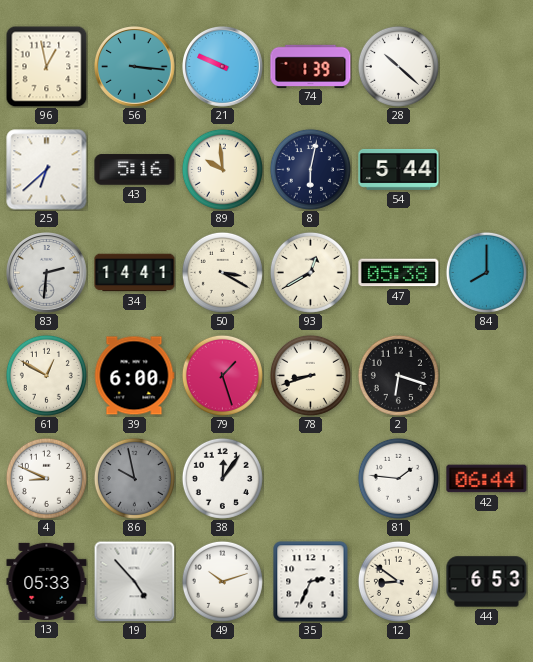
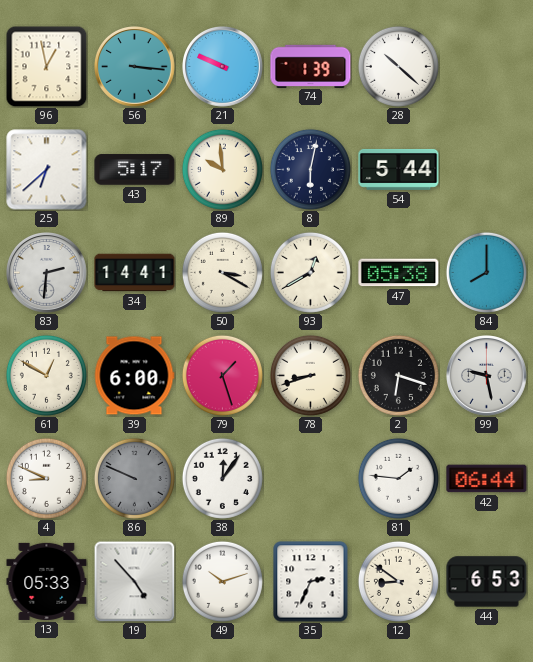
43: 5:16 -> 5:17 (135, 170)
99: none -> 9:28 (487, 376)
86: 9:58 -> 9:49 (134, 478)
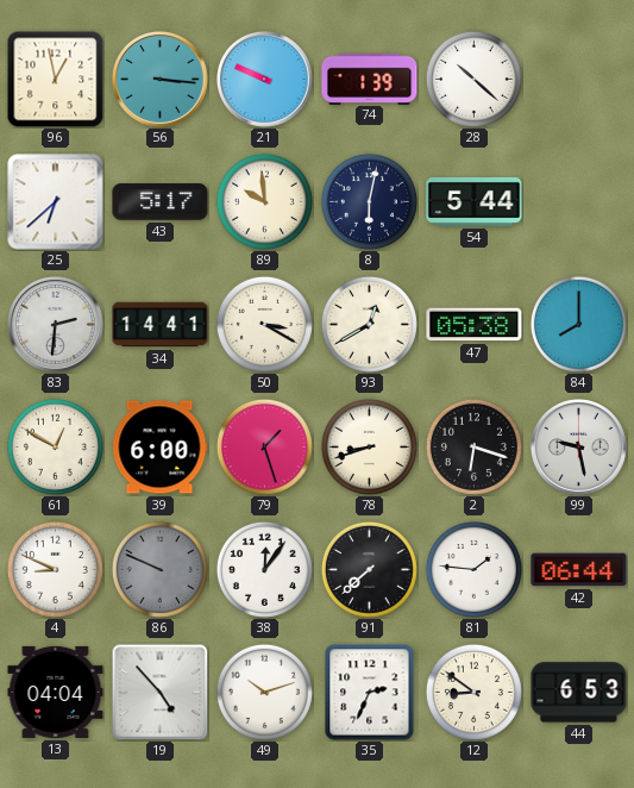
91: none -> 7:38 (369, 569)
13: 05:33 -> 04:04 (56, 692)
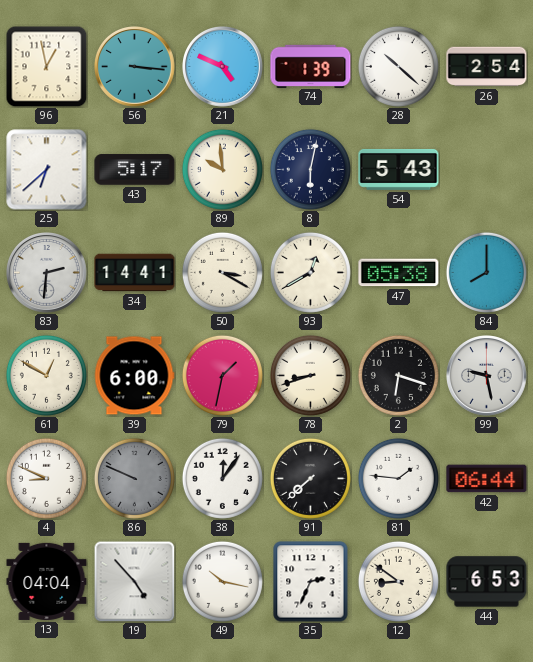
21: 9:49 -> 4:49 (223, 67)
26: none -> 2:54 (487, 67)
54: 5:44 -> 5:43 (399, 169)
79: 1:27 -> 1:32 (222, 375)
49: 10:12 -> 10:17 (222, 581)
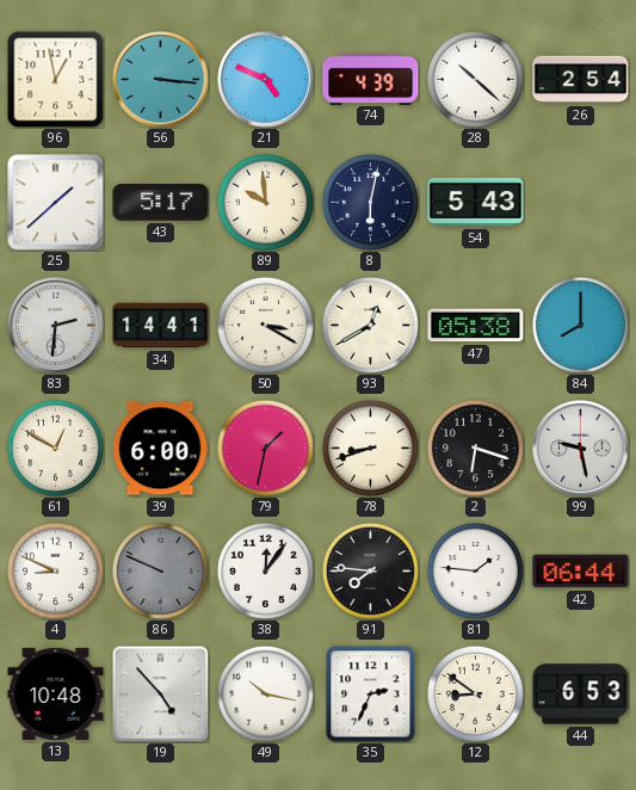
74: 1:39 -> 4:39 (371, 79)
25: 6:38 -> 1:38 (56, 203)
91: 7:38 -> 7:46 (370, 570)
13: 04:04 -> 10:48 (56, 693)
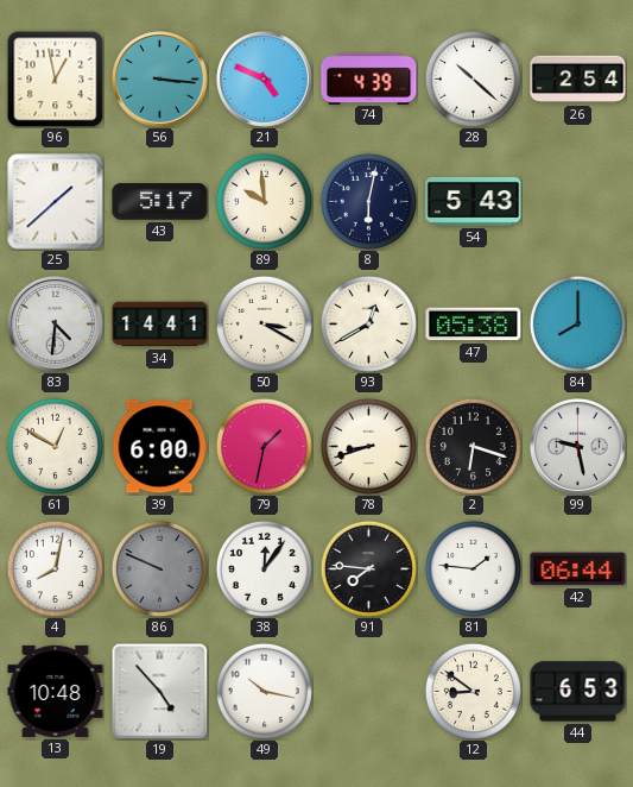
83: 2:31 -> 4:31 (56, 325)
4: 8:49 -> 8:02 (55, 568)
35: 2:34 -> none (371, 695)
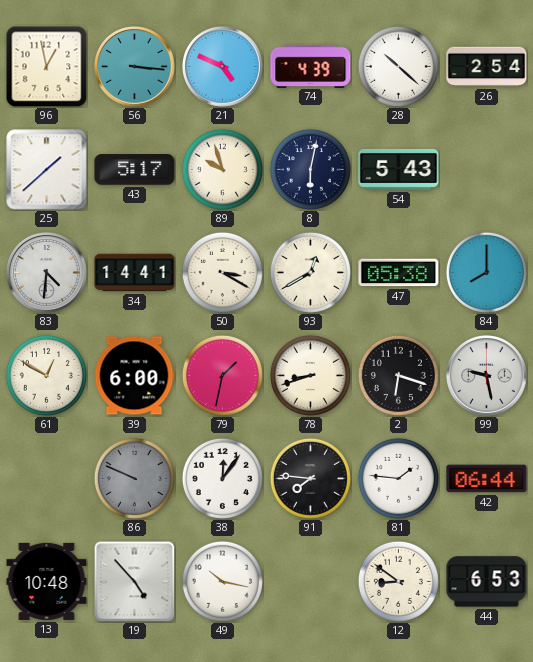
89: 9:59 -> 9:57 (222, 169)
4: 8:02 -> none (55, 568)
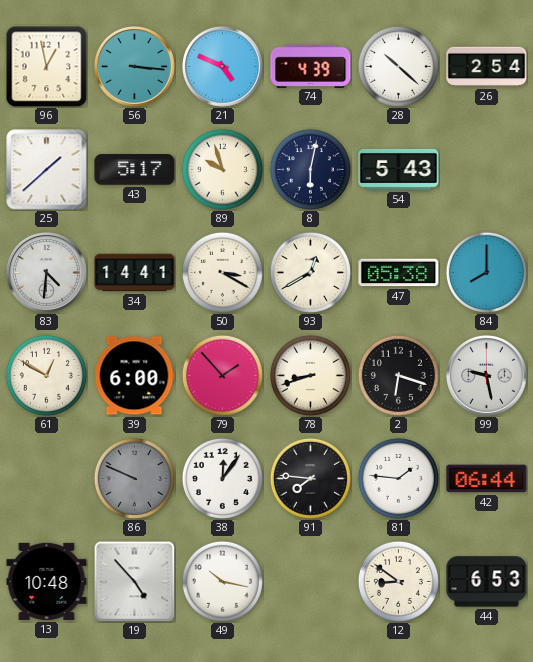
79: 1:32 -> 1:53 (222, 375)
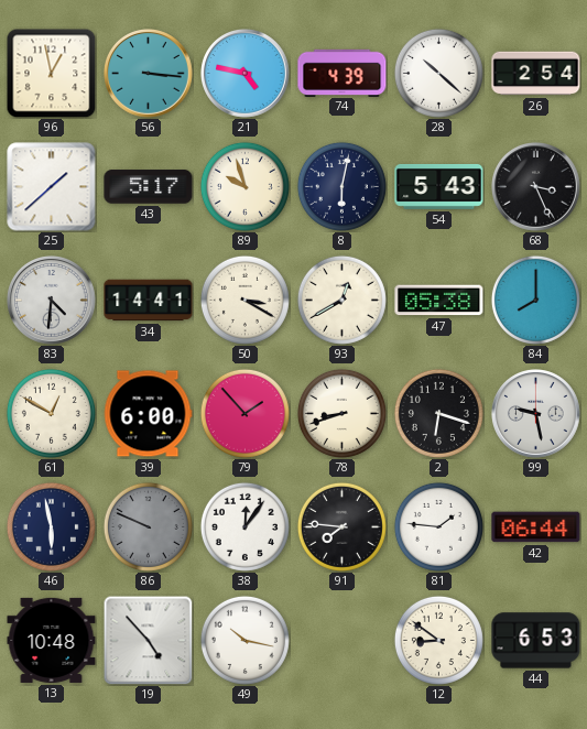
21: 4:49 -> 4:47 (246, 74)
68: none -> 3:26 (536, 187)
46: none -> 5:58 (51, 526)
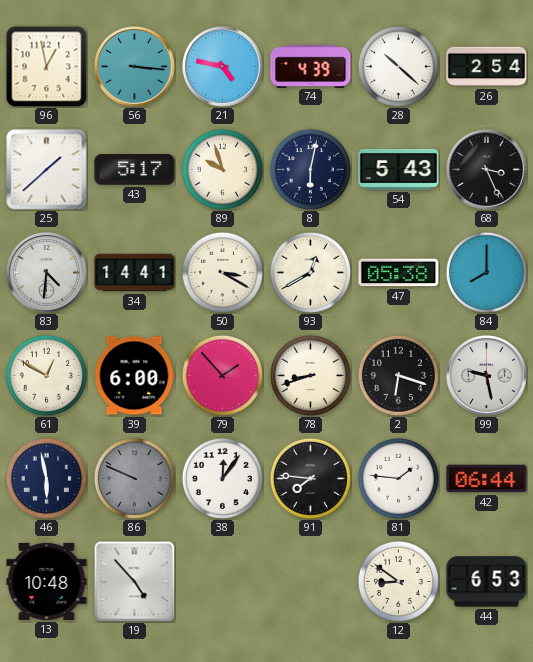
49: 10:17 -> none (244, 640)
